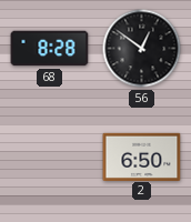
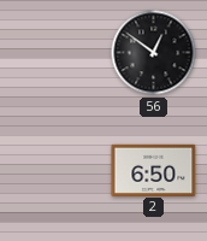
68: 8:28 -> none (50, 49)
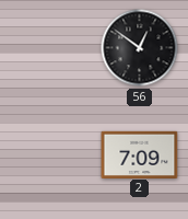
2: 6:50 -> 7:09 (140, 154)
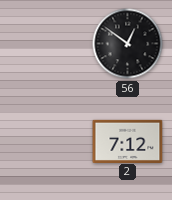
2: 7:09 -> 7:12 (128, 141)
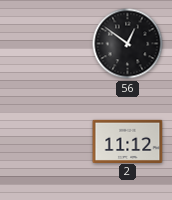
2: 7:12 -> 11:12 (128, 141)
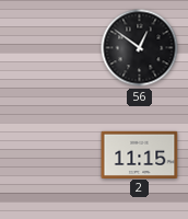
2: 11:12 -> 11:15 (140, 154)
